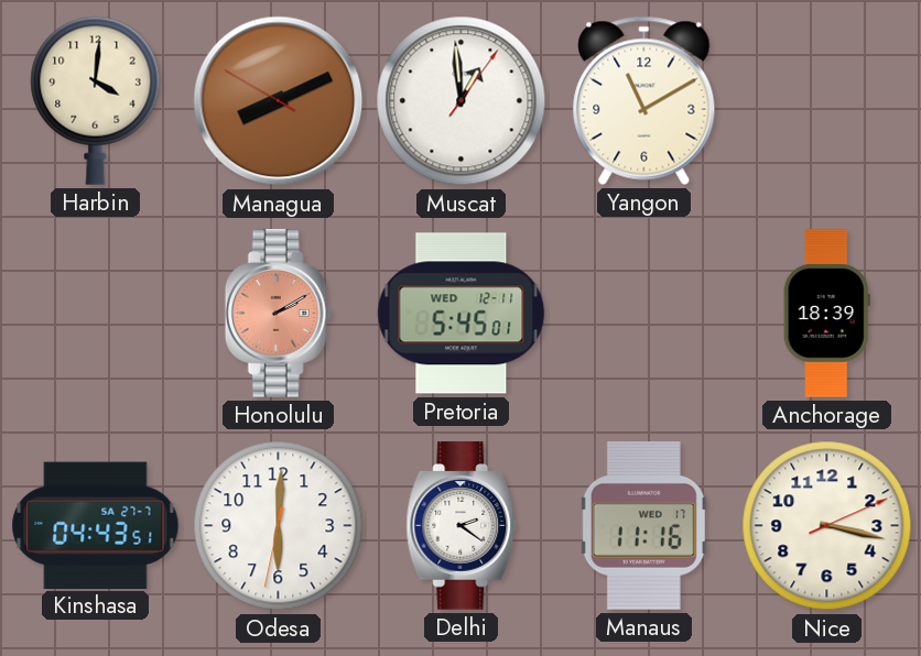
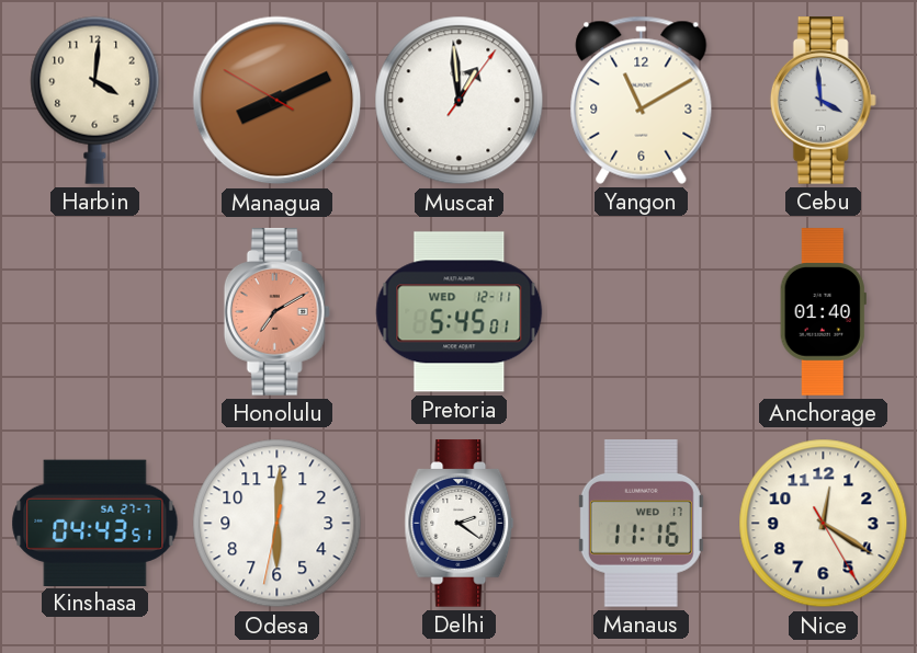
Cebu: none -> 3:59 (823, 101)
Honolulu: 2:10 -> 7:10 (276, 312)
Anchorage: 18:39 -> 01:40 (823, 312)
Nice: 3:17 -> 12:20 (824, 524)
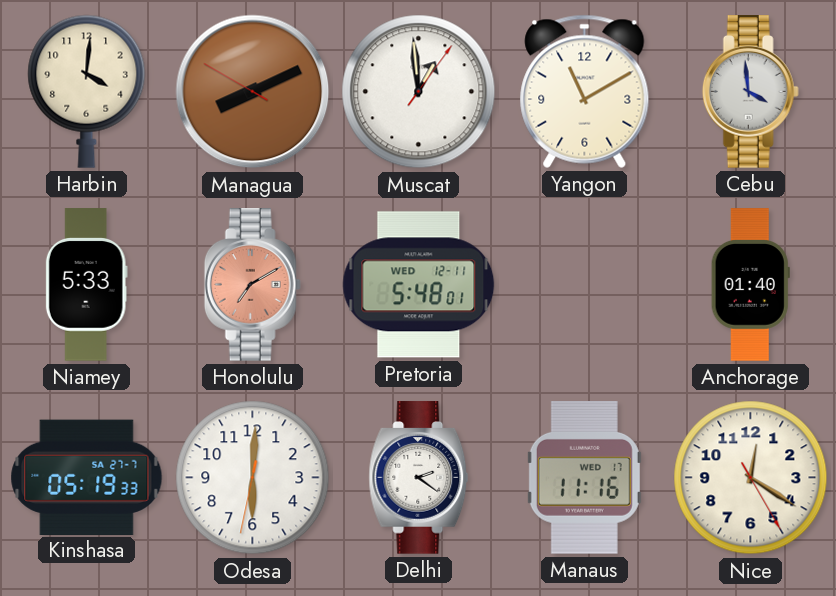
Niamey: none -> 5:33 (86, 285)
Pretoria: 5:45 -> 5:48 (419, 285)
Kinshasa: 04:43 -> 05:19 (87, 477)
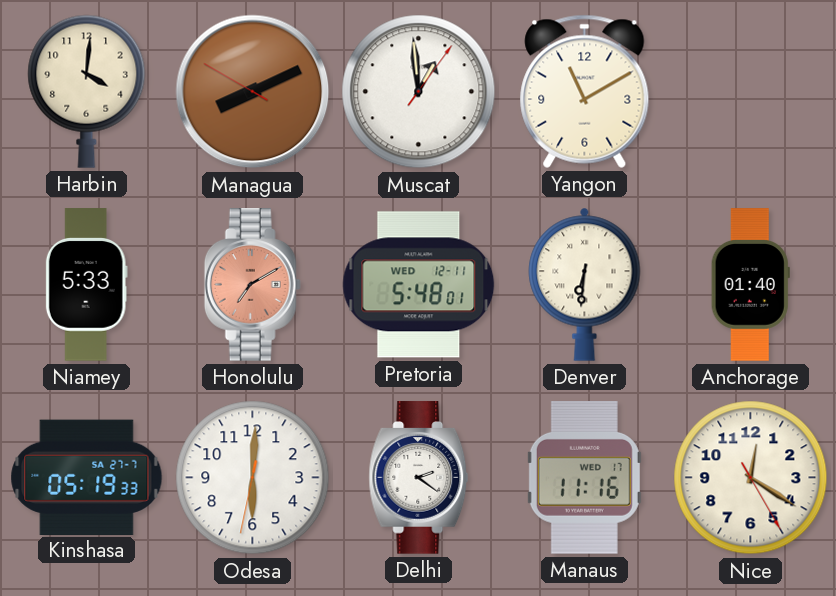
Cebu: 3:59 -> none (750, 92)
Denver: none -> 6:31 (585, 284)
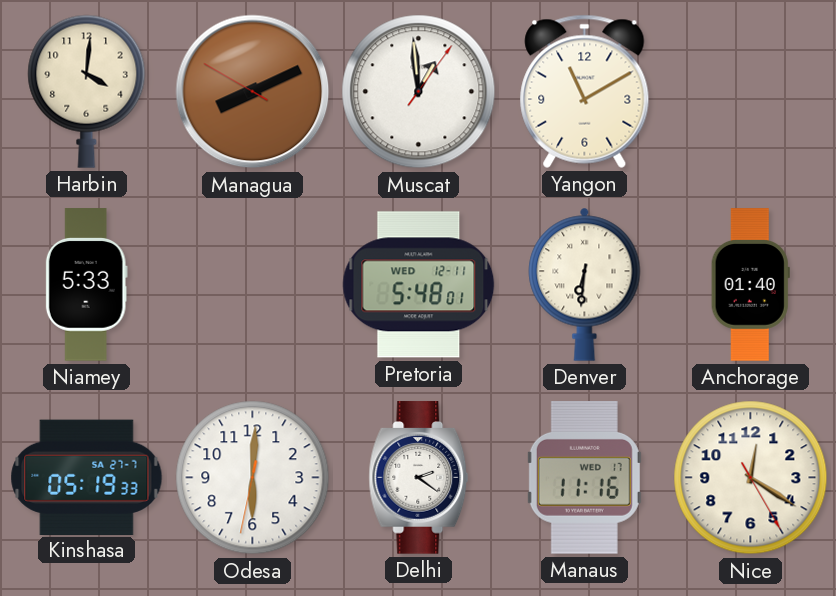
Honolulu: 7:10 -> none (252, 285)
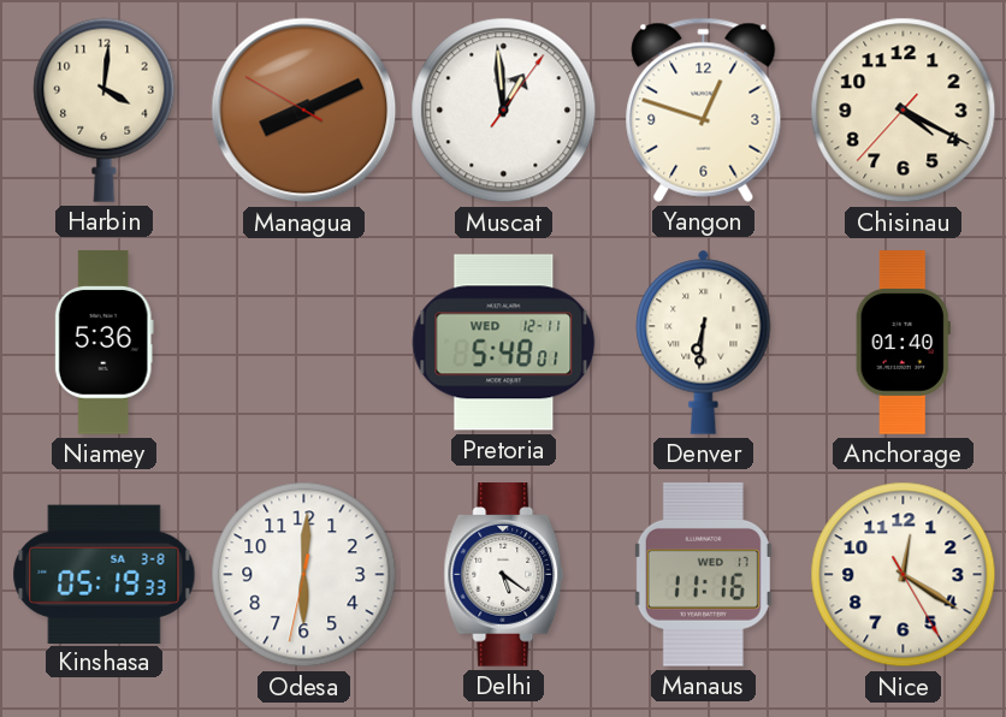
Yangon: 11:10 -> 12:48 (704, 109)
Chisinau: none -> 4:19 (904, 111)
Niamey: 5:33 -> 5:36 (103, 343)
Kinshasa date: SA 27-7 -> SA 3-8 (105, 574)
Delhi: 2:21 -> 5:21 (504, 575)
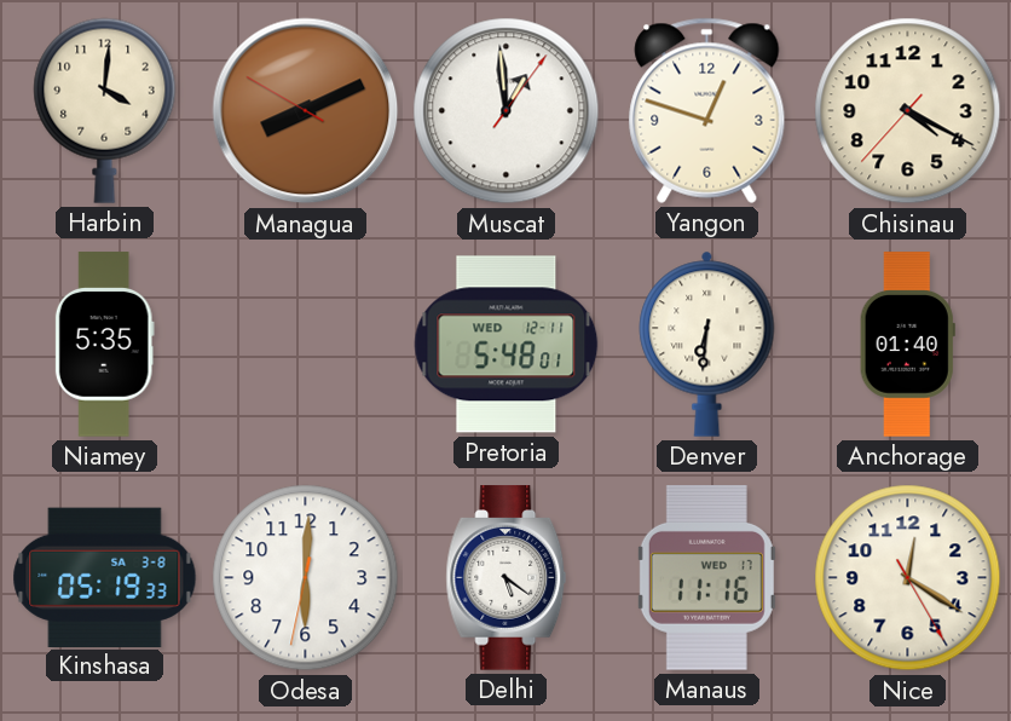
Niamey: 5:36 -> 5:35 (104, 345)
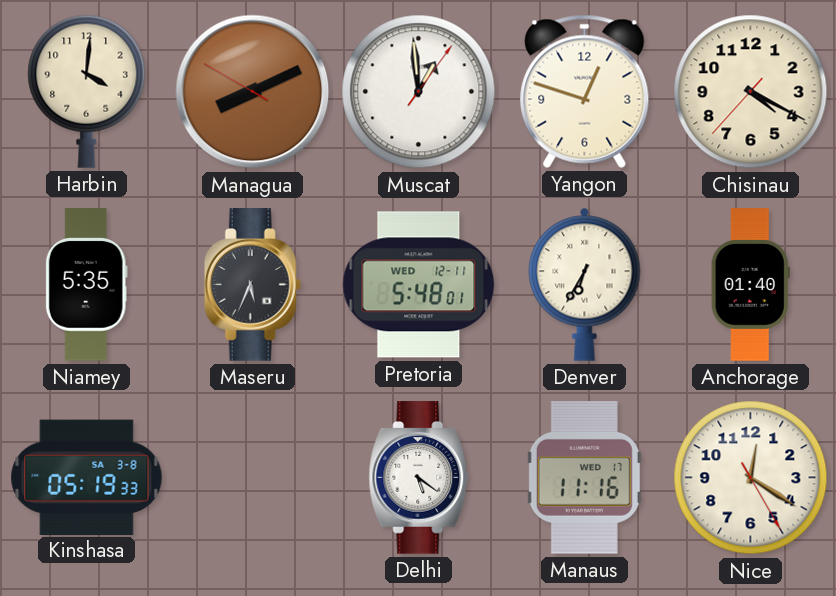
Maseru: none -> 5:34 (252, 285)
Denver: 6:31 -> 6:35 (585, 284)
Odesa: 6:00 -> none (306, 578)
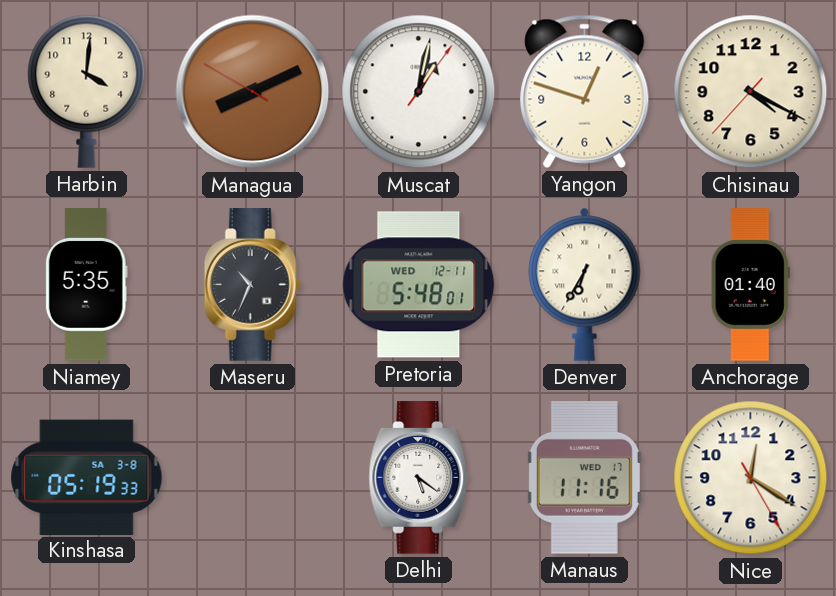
Muscat: 12:59 -> 1:02 (419, 92)
Maseru: 5:34 -> 10:34 (252, 285)
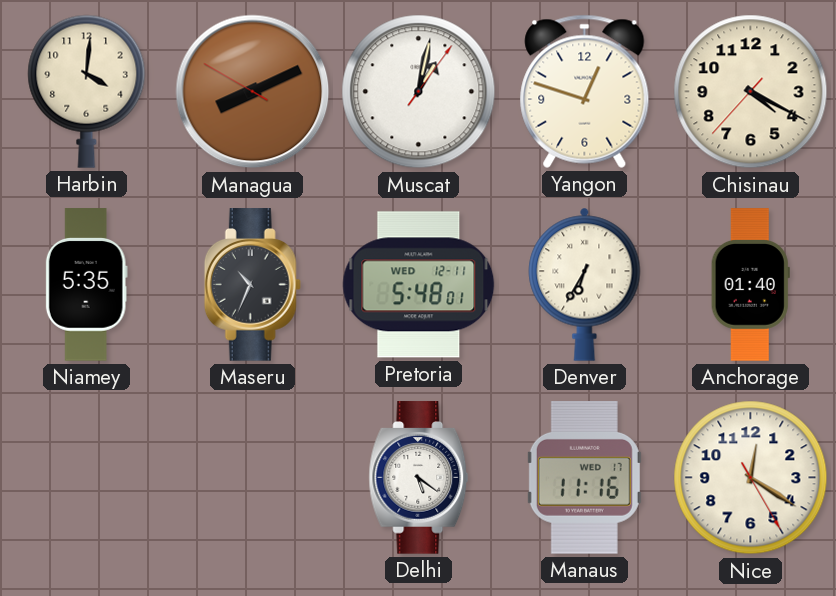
Kinshasa: 05:19 -> none (87, 477)
